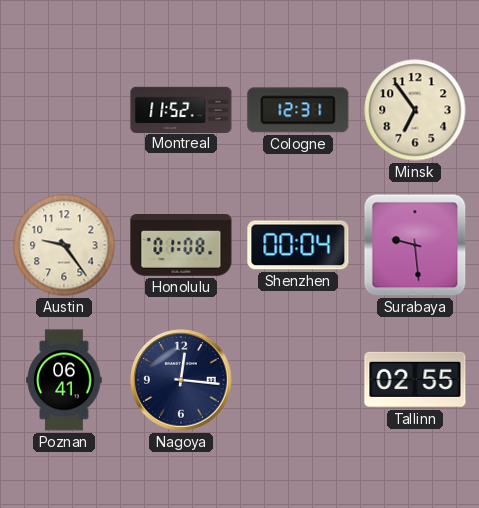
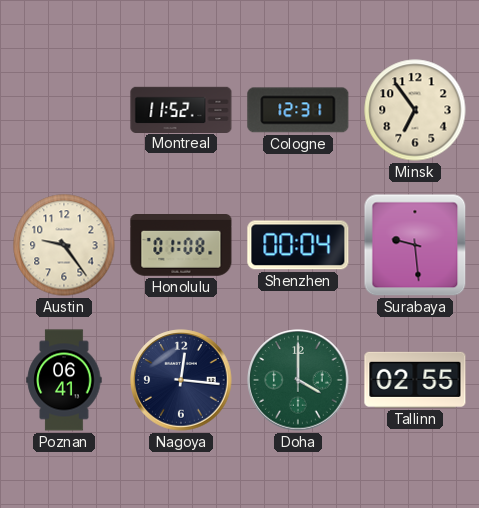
Doha: none -> 4:00 (298, 380)
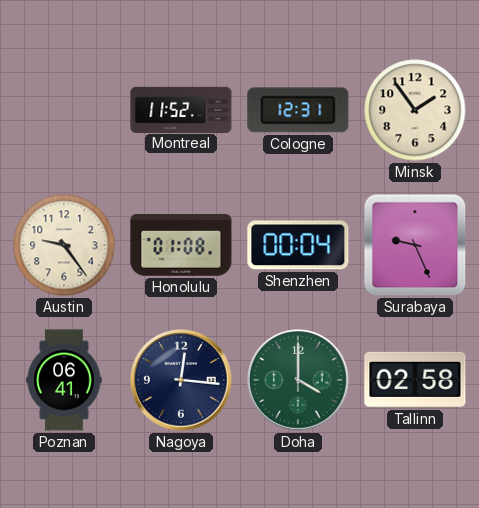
Minsk: 6:54 -> 1:54 (415, 110)
Surabaya: 9:29 -> 9:26 (415, 245)
Tallinn: 02:55 -> 02:58 (415, 380)
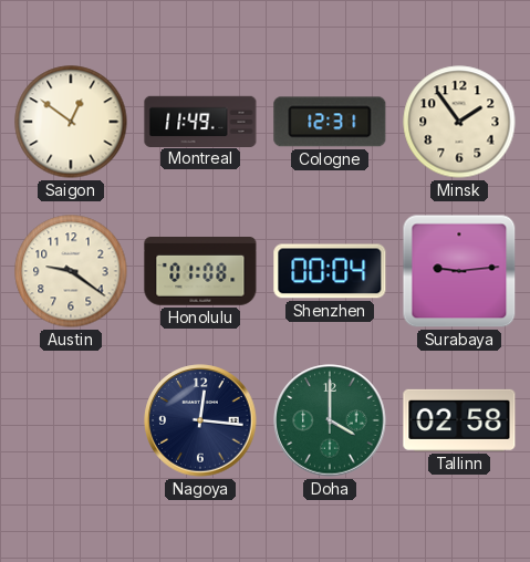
Saigon: none -> 12:51 (71, 122)
Montreal: 11:52 -> 11:49 (200, 121)
Austin: 9:24 -> 9:21 (71, 271)
Surabaya: 9:26 -> 9:14 (459, 271)
Poznan: 06:41 -> none (64, 380)
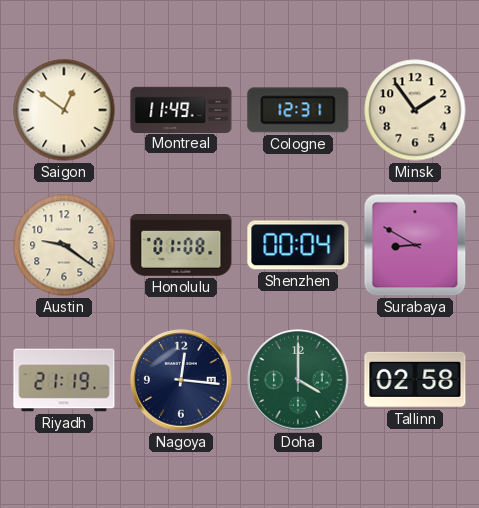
Surabaya: 9:14 -> 8:50 (415, 245)
Riyadh: none -> 21:19 (64, 380)
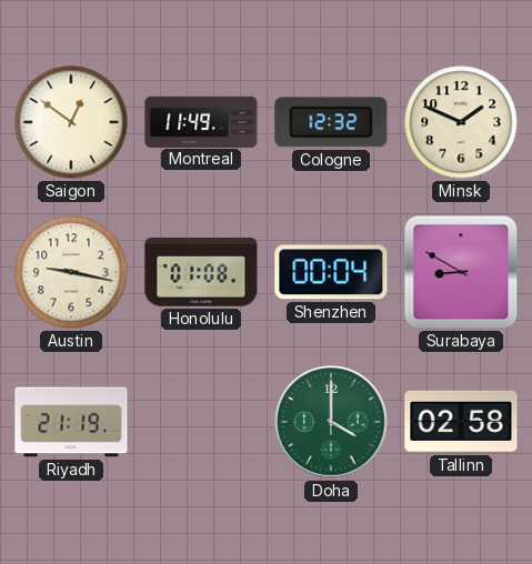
Cologne: 12:31 -> 12:32 (331, 122)
Minsk: 1:54 -> 1:49 (461, 122)
Austin: 9:21 -> 9:17 (71, 272)
Nagoya: 12:16 -> none (181, 380)
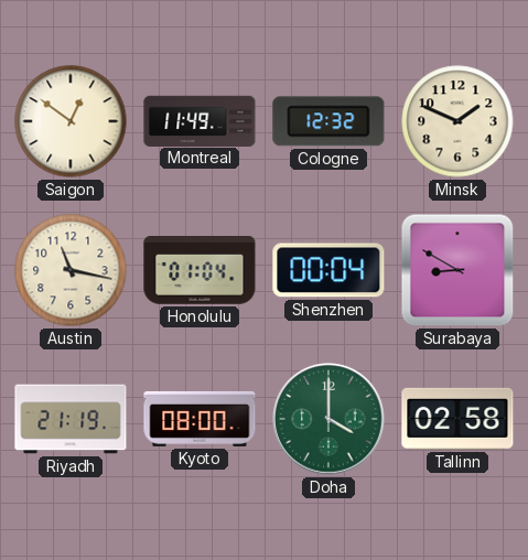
Austin: 9:17 -> 11:17 (71, 270)
Honolulu: 01:08 -> 01:04 (200, 271)
Kyoto: none -> 08:00 (200, 419)
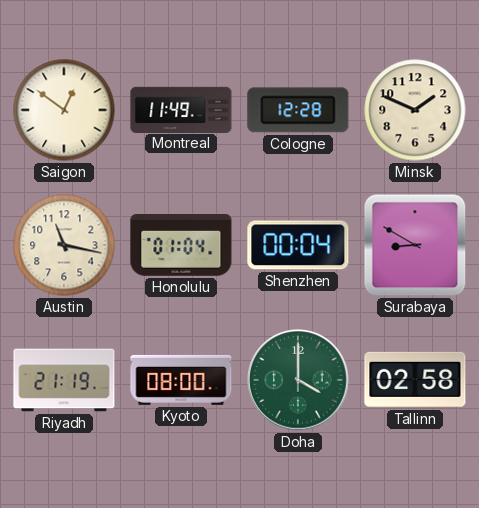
Cologne: 12:32 -> 12:28 (298, 110)
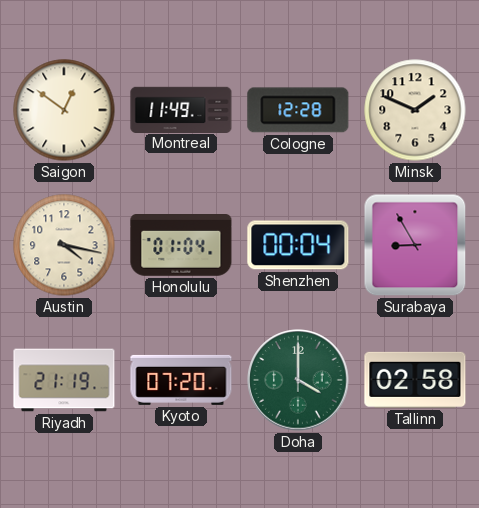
Austin: 11:17 -> 4:17 (64, 245)
Surabaya: 8:50 -> 8:55 (415, 245)
Kyoto: 08:00 -> 07:20 (181, 380)
